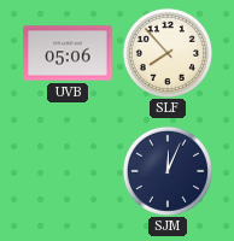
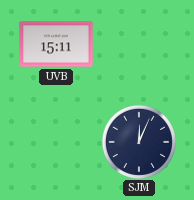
UVB: 05:06 -> 15:11 (56, 44)
SLF: 7:53 -> none (166, 52)
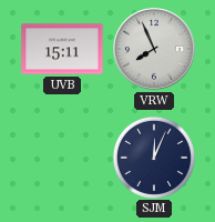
VRW: none -> 7:56 (154, 49)
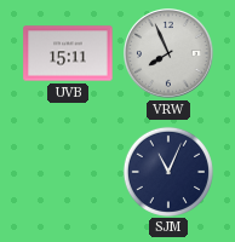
SJM: 12:04 -> 11:04 (167, 171)
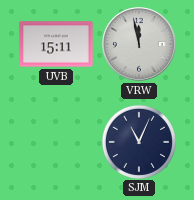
VRW: 7:56 -> 11:58 (139, 44)
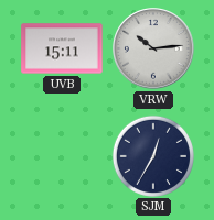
VRW: 11:58 -> 10:14 (153, 48)
SJM: 11:04 -> 12:35 (152, 155)
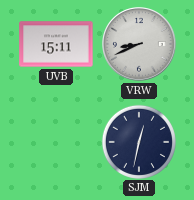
VRW: 10:14 -> 8:41 (139, 44)
SJM: 12:35 -> 12:32 (138, 141)
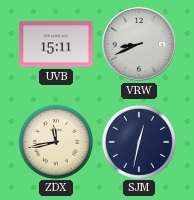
ZDX: none -> 11:43 (55, 141)
